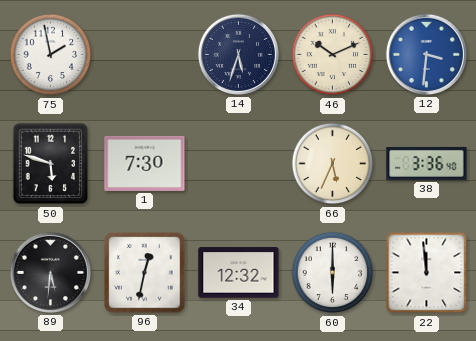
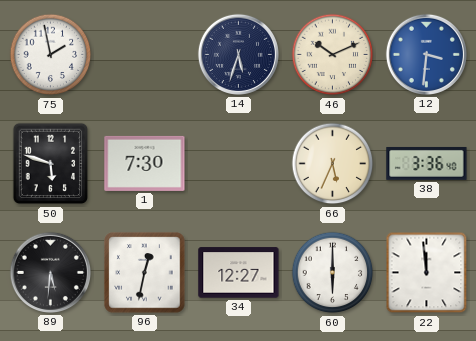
34: 12:32 -> 12:27 (239, 273)
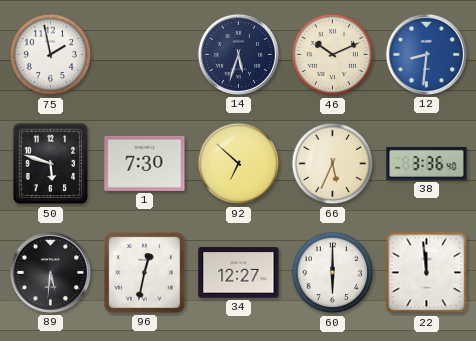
12: 3:31 -> 8:31 (426, 54)
92: none -> 6:52 (239, 164)
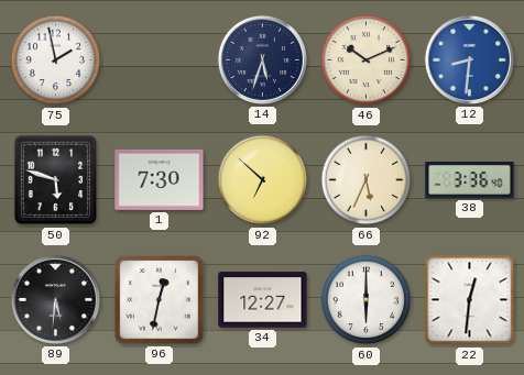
22: 11:59 -> 12:31 (470, 300)
